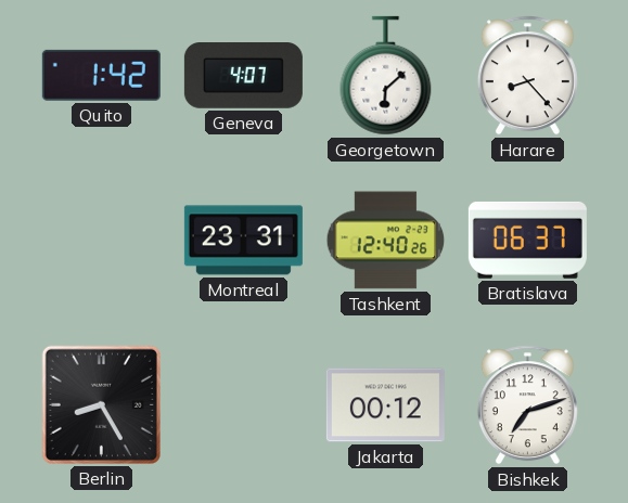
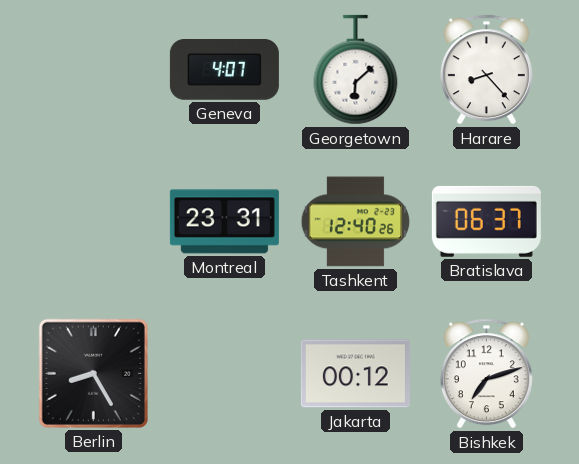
Quito: 1:42 -> none (101, 75)
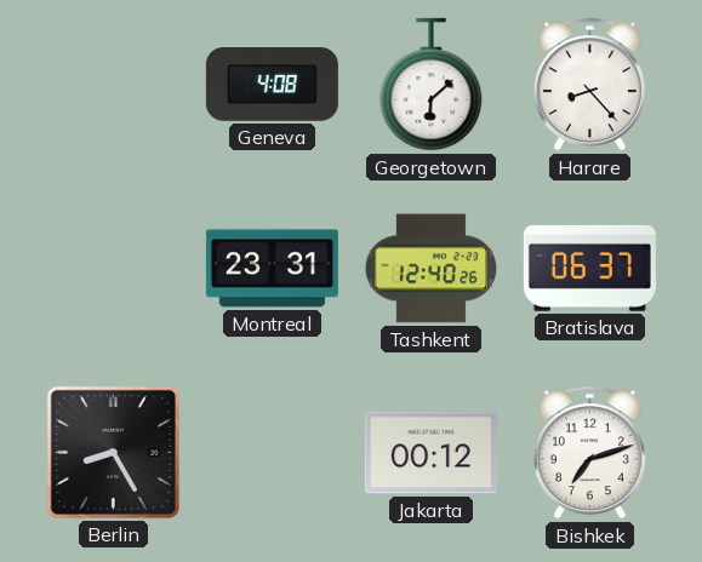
Geneva: 4:07 -> 4:08 (272, 85)
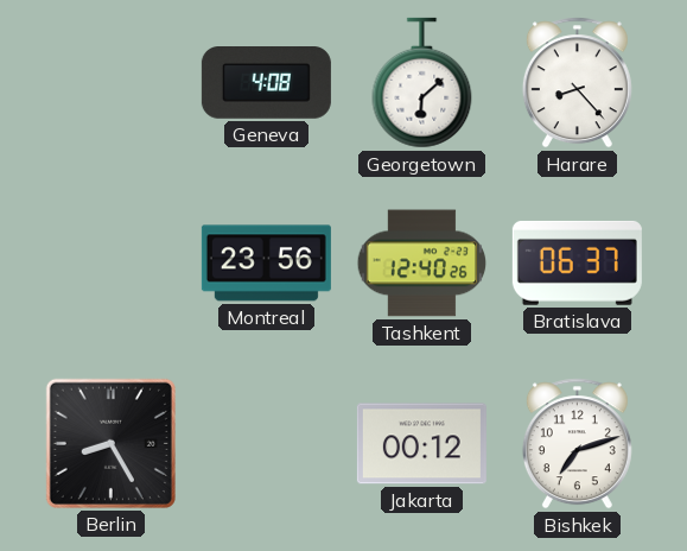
Montreal: 23:31 -> 23:56 (266, 264)
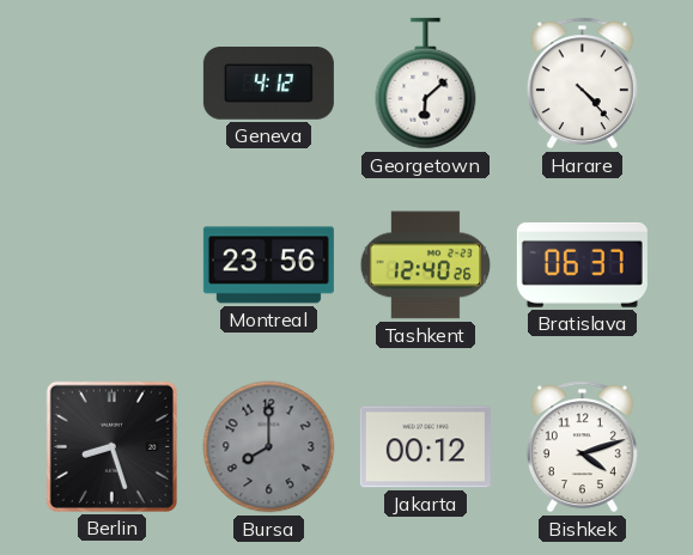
Geneva: 4:08 -> 4:12 (268, 84)
Harare: 8:23 -> 4:23 (582, 84)
Berlin: 8:25 -> 8:27 (111, 446)
Bursa: none -> 8:00 (269, 447)
Bishkek: 7:12 -> 4:12 (582, 447)
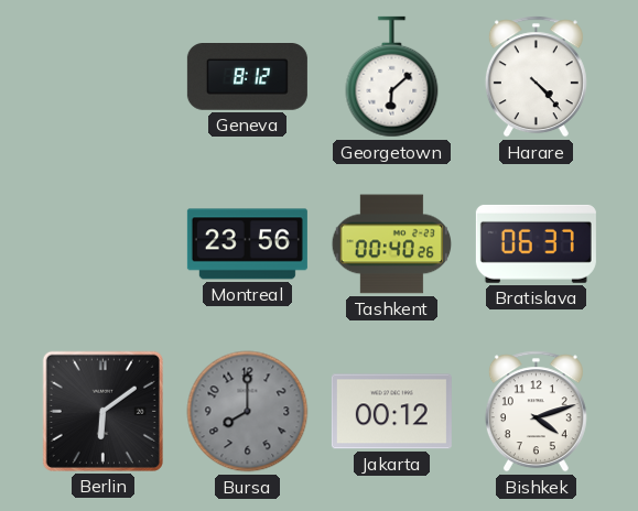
Geneva: 4:12 -> 8:12 (247, 77)
Tashkent: 12:40 -> 00:40 (392, 244)
Berlin: 8:27 -> 6:09 (102, 411)
